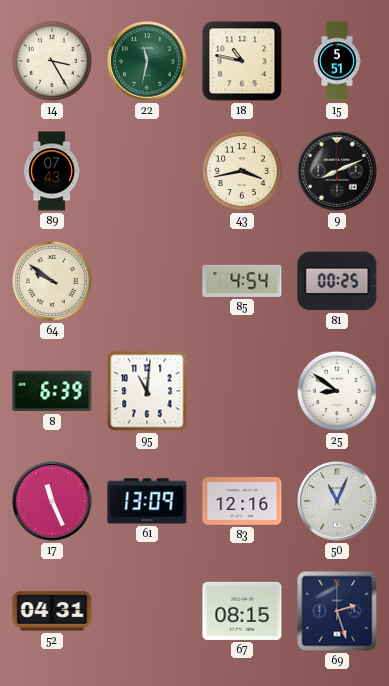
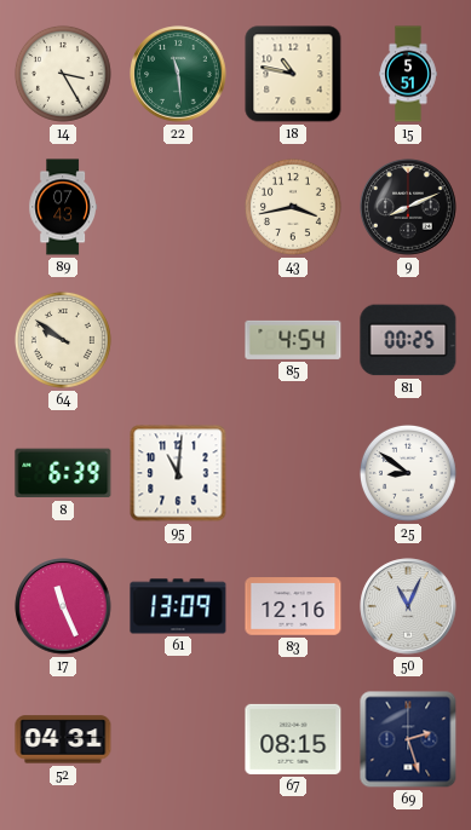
22: 11:32 -> 11:29 (178, 74)
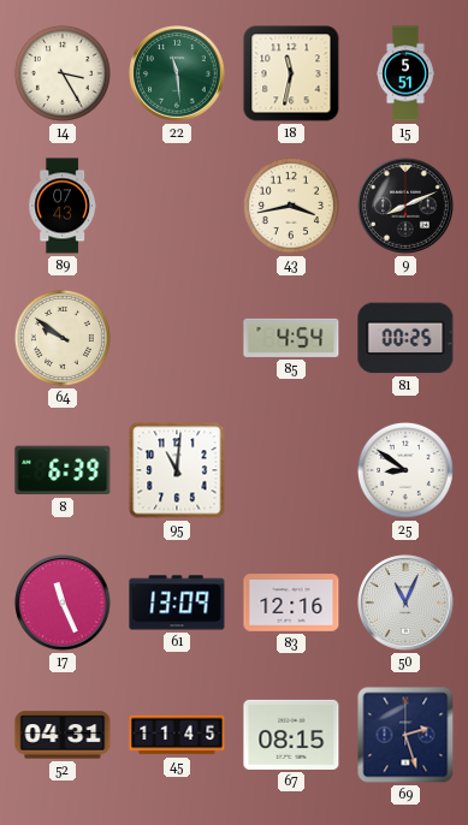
18: 10:47 -> 11:32 (291, 73)
45: none -> 11:45 (177, 735)
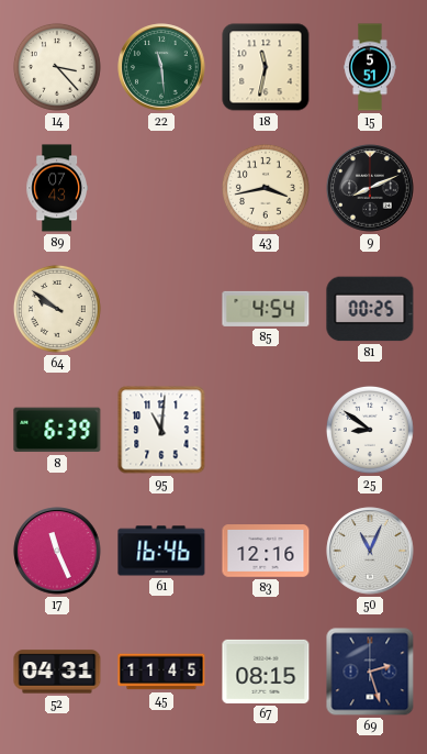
14: 3:25 -> 3:23 (57, 67)
61: 13:09 -> 16:46 (161, 551)
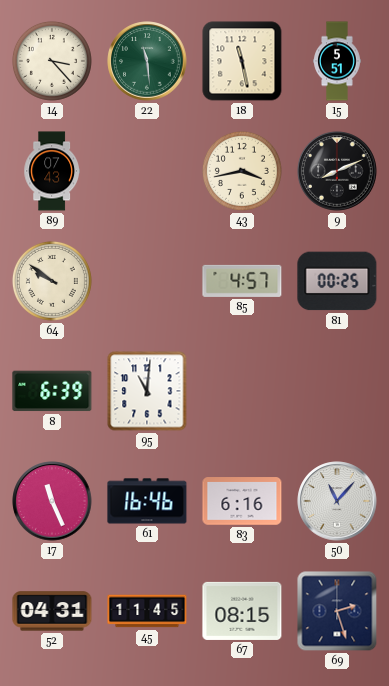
18: 11:32 -> 11:28 (242, 61)
85: 4:54 -> 4:57 (242, 281)
25: 8:51 -> none (370, 430)
83: 12:16 -> 6:16 (242, 501)
50: 11:04 -> 11:07 (337, 501)
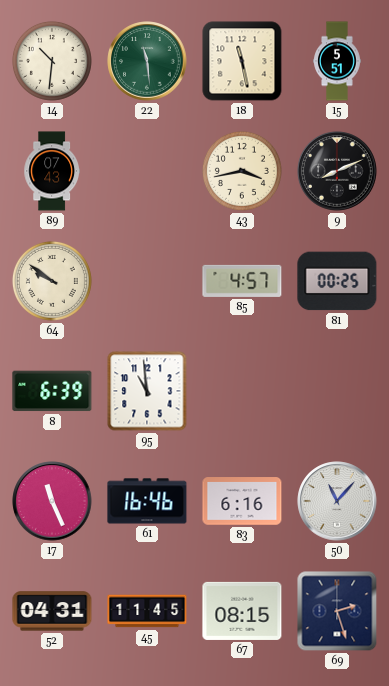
14: 3:23 -> 10:31 (52, 61)
95: 11:01 -> 10:59 (147, 391)
